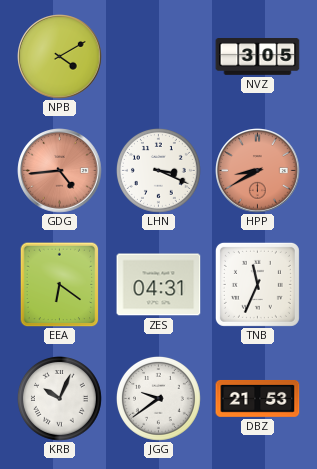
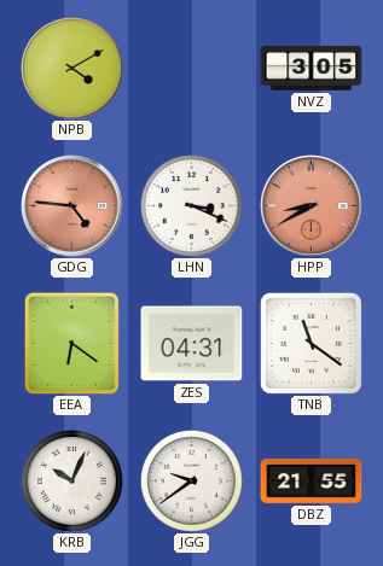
GDG: 4:44 -> 4:46 (72, 206)
TNB: 11:34 -> 11:21 (311, 343)
DBZ: 21:53 -> 21:55 (312, 480)
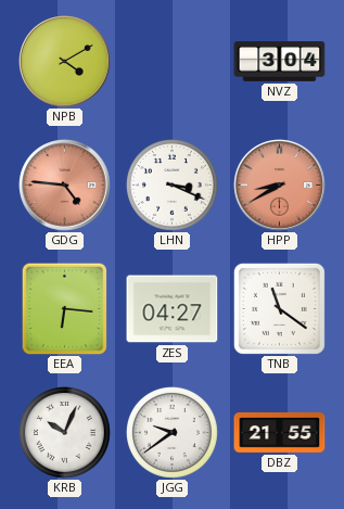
NVZ: 3:05 -> 3:04 (280, 62)
EEA: 6:21 -> 6:16 (65, 308)
ZES: 04:31 -> 04:27 (173, 309)
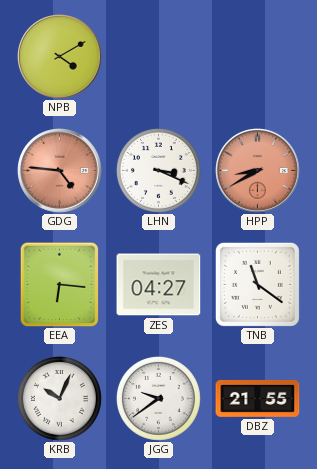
NVZ: 3:04 -> none (280, 62)
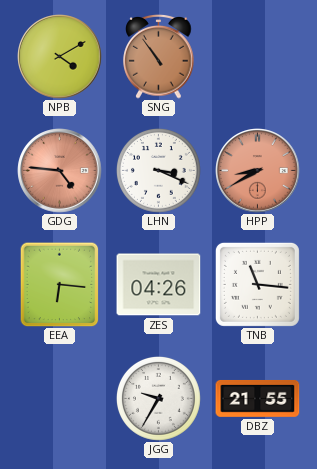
SNG: none -> 10:54 (159, 57)
ZES: 04:27 -> 04:26 (159, 285)
TNB: 11:21 -> 11:16 (257, 284)
KRB: 10:04 -> none (59, 398)
JGG: 9:39 -> 9:35 (158, 398)
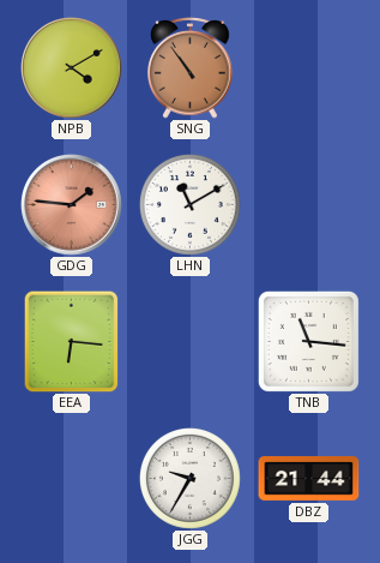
GDG: 4:46 -> 1:46 (72, 205)
LHN: 3:19 -> 11:10 (189, 204)
HPP: 8:40 -> none (258, 171)
ZES: 04:26 -> none (159, 285)
DBZ: 21:55 -> 21:44 (309, 478)
